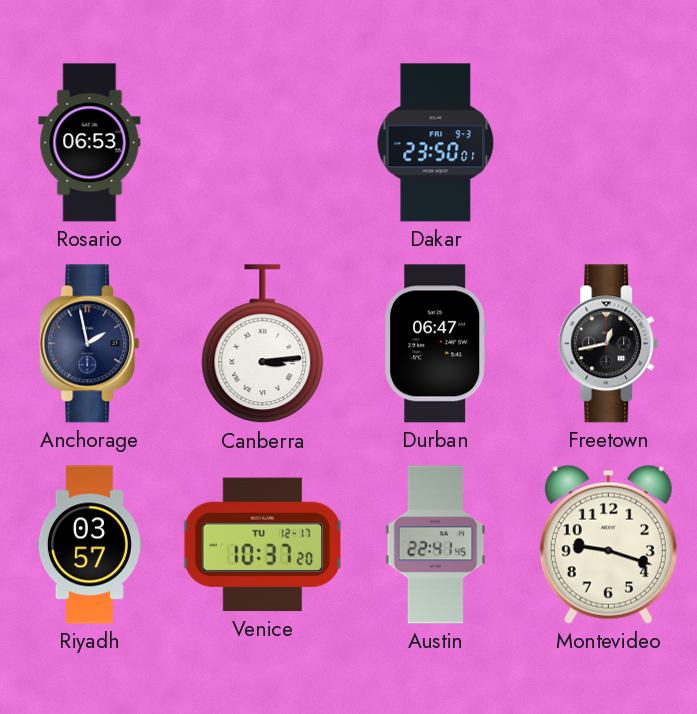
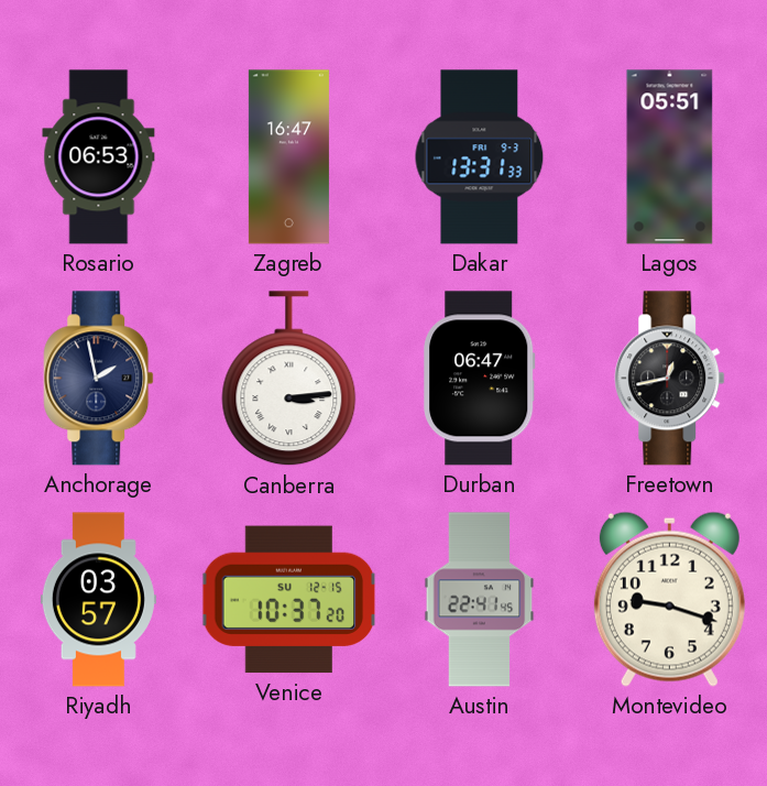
Zagreb: none -> 16:47 (288, 157)
Dakar: 23:50 -> 13:31 (480, 157)
Lagos: none -> 05:51 (670, 157)
Venice date: TU 12-17 -> SU 12-15 (289, 600)
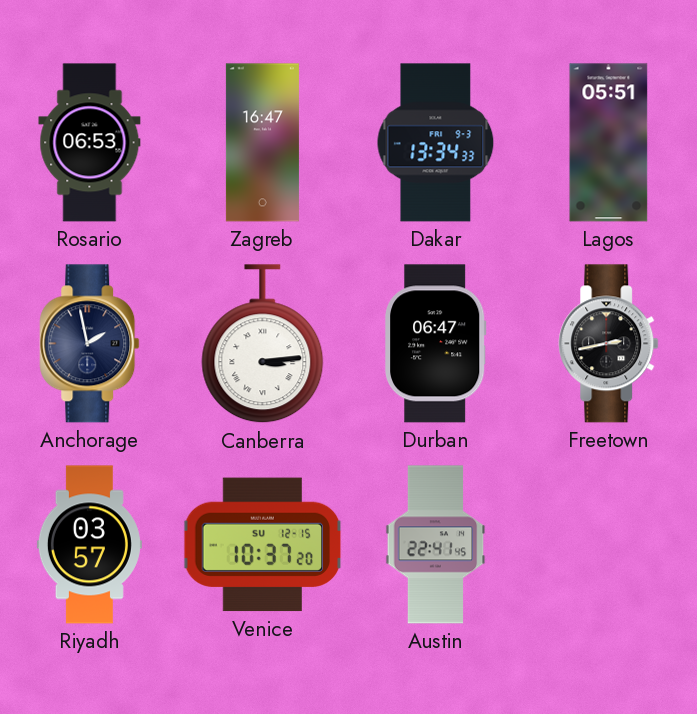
Dakar: 13:31 -> 13:34 (436, 143)
Freetown: 12:43 -> 2:43 (609, 344)
Montevideo: 9:18 -> none (669, 599)
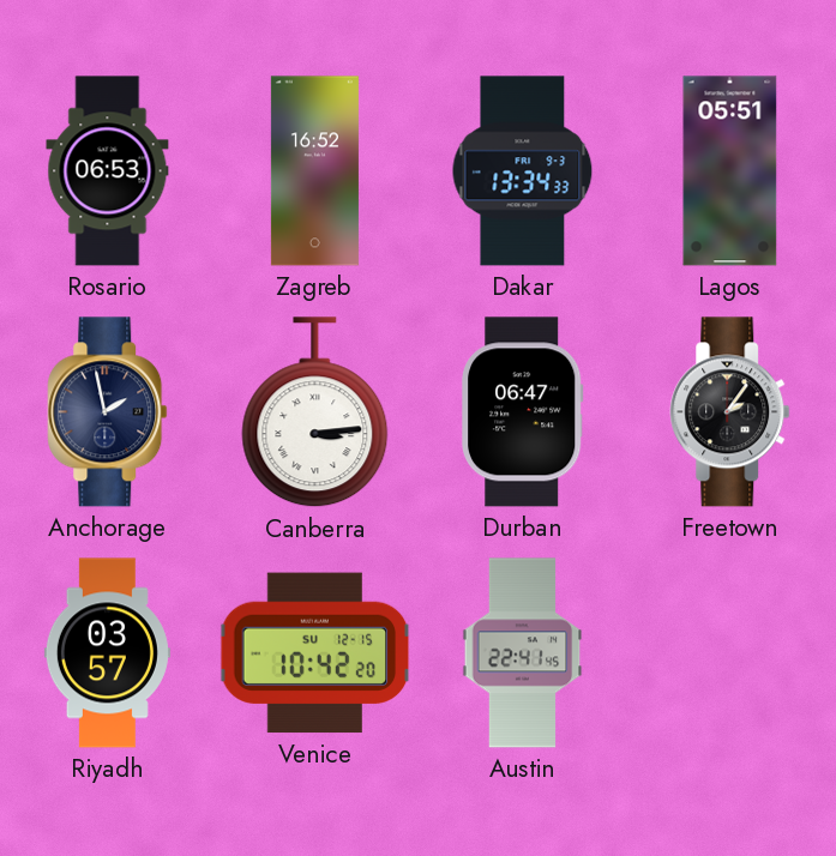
Zagreb: 16:47 -> 16:52 (314, 171)
Freetown: 2:43 -> 2:06 (730, 412)
Venice: 10:37 -> 10:42 (315, 653)
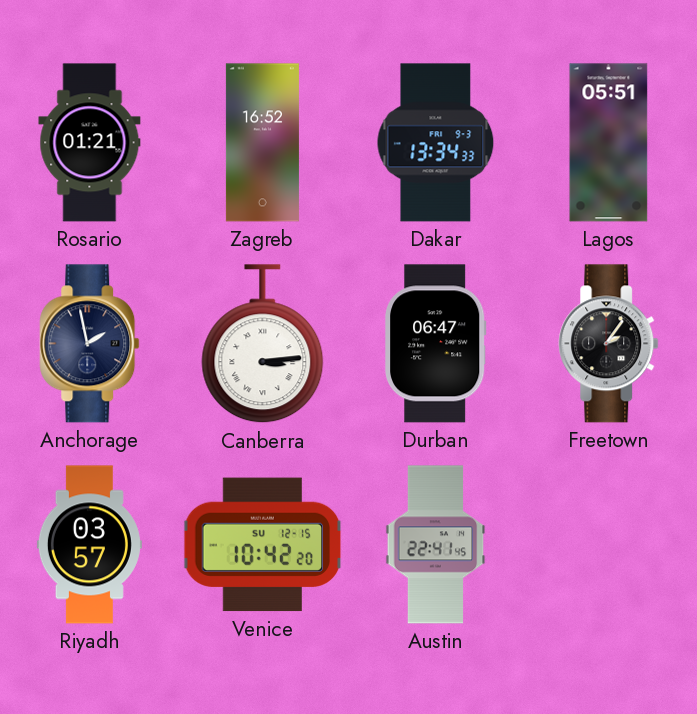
Rosario: 06:53 -> 01:21 (90, 143)
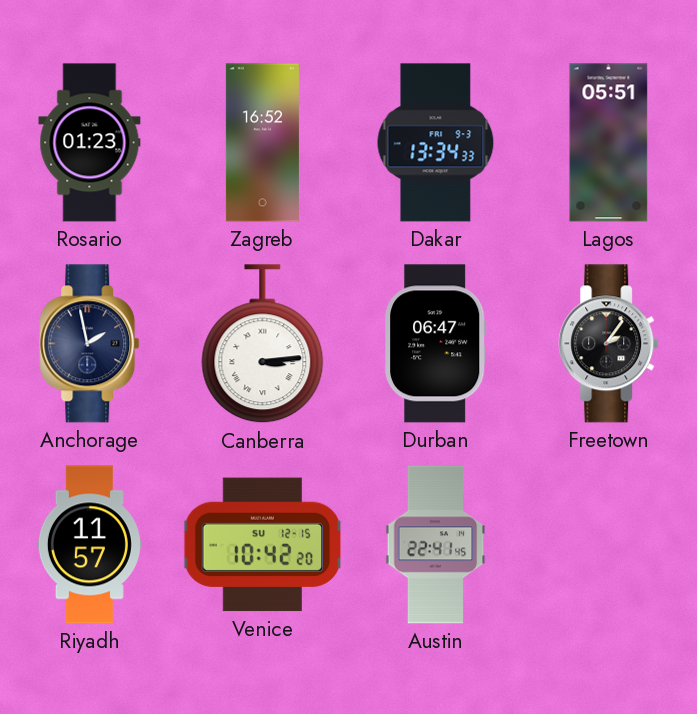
Rosario: 01:21 -> 01:23 (90, 143)
Riyadh: 03:57 -> 11:57 (89, 545)
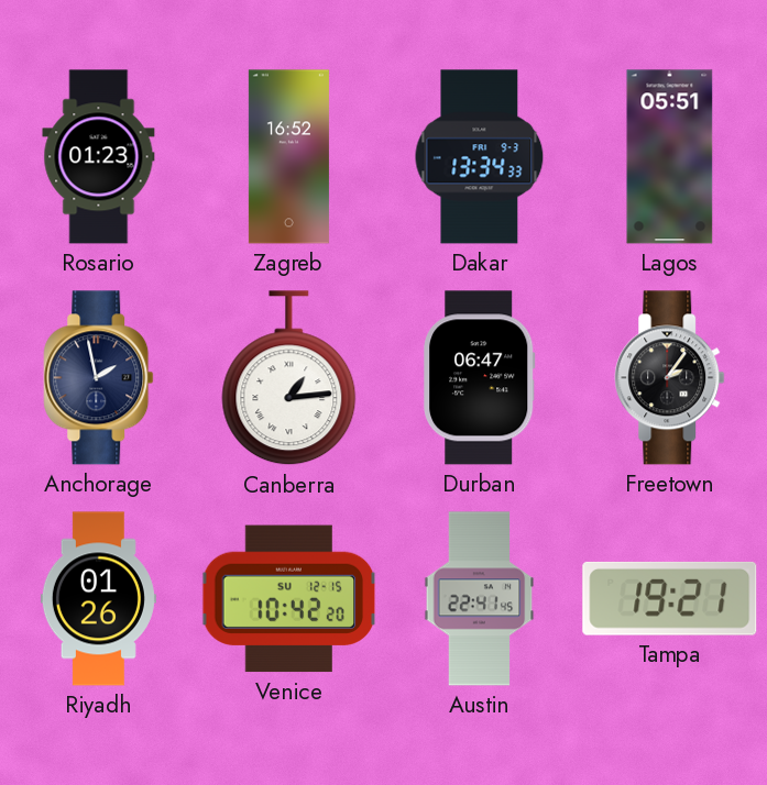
Canberra: 3:14 -> 1:14 (289, 378)
Riyadh: 11:57 -> 01:26 (98, 599)
Tampa: none -> 19:21 (670, 598)
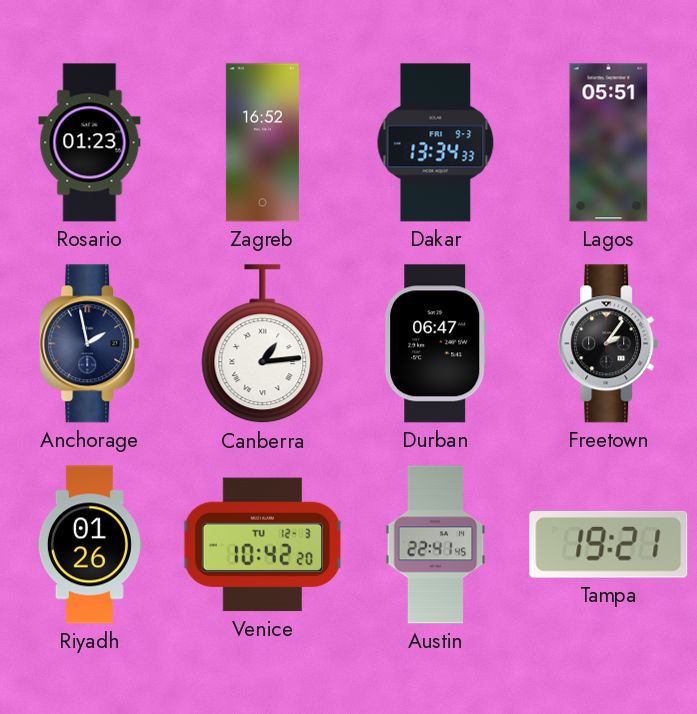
Venice date: SU 12-15 -> TU 12-3 (263, 545)
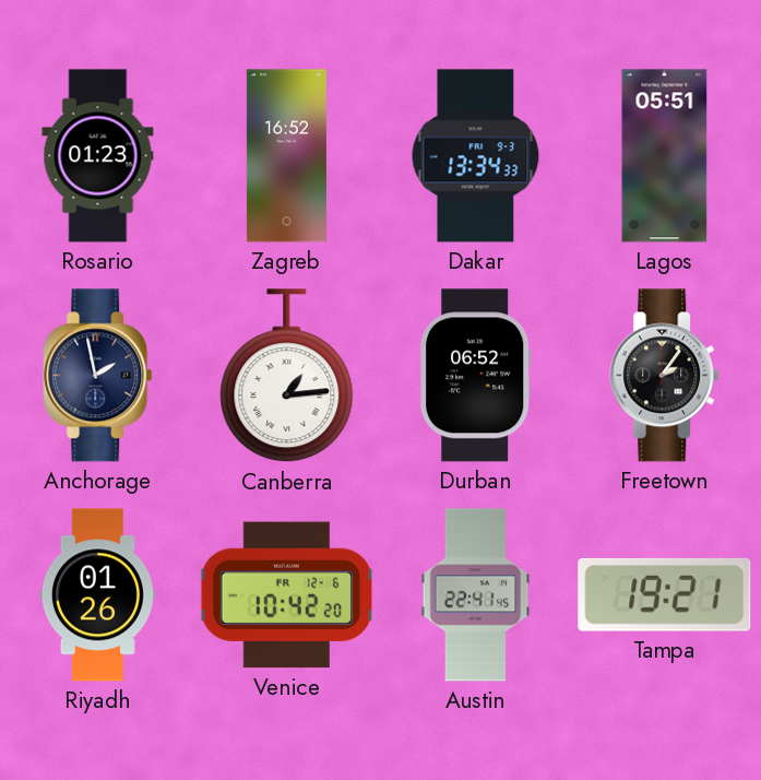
Durban: 06:47 -> 06:52 (475, 376)
Venice date: TU 12-3 -> FR 12-6 (287, 595)
